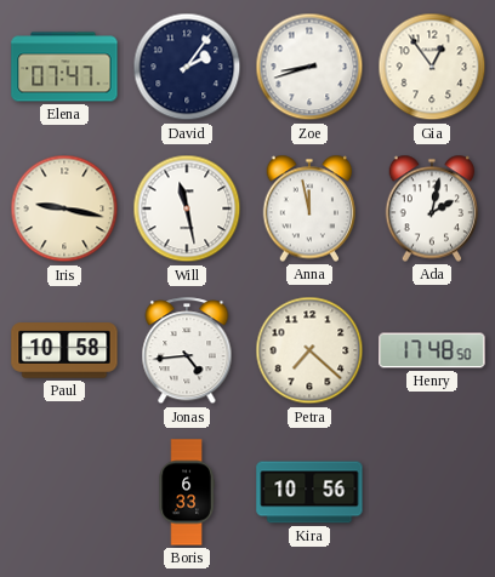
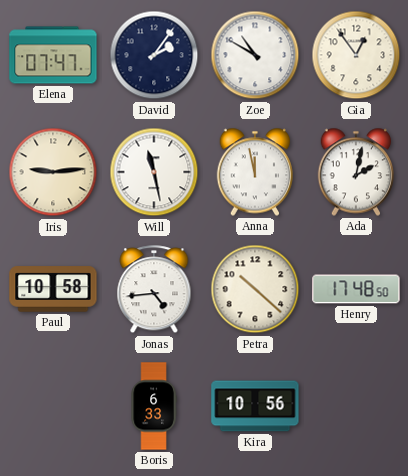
Zoe: 8:42 -> 10:50 (255, 55)
Iris: 9:17 -> 9:14 (53, 172)
Petra: 7:22 -> 10:22 (255, 289)
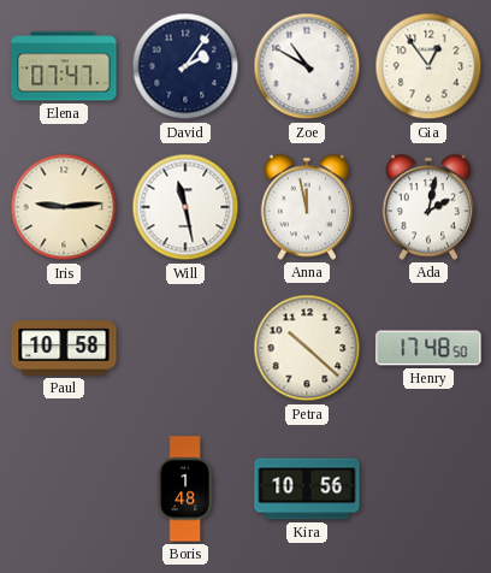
Jonas: 4:44 -> none (154, 290)
Boris: 6:33 -> 1:48 (185, 489)
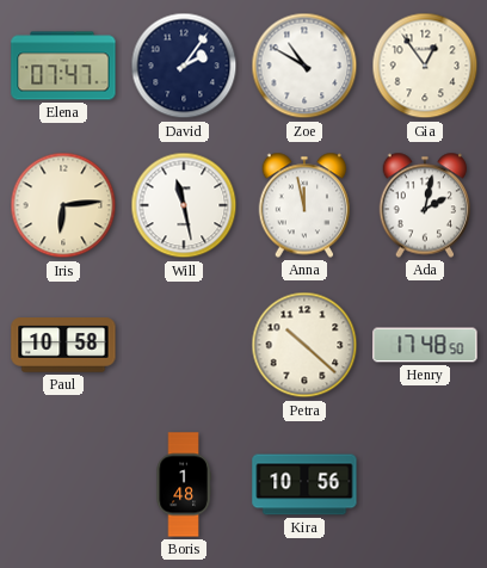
Iris: 9:14 -> 6:14 (63, 205)
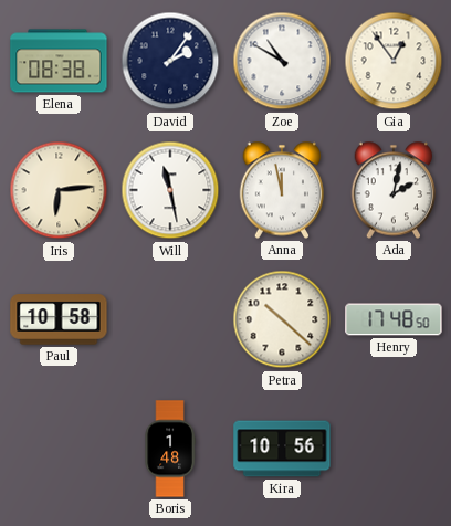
Elena: 07:47 -> 08:38 (59, 61)
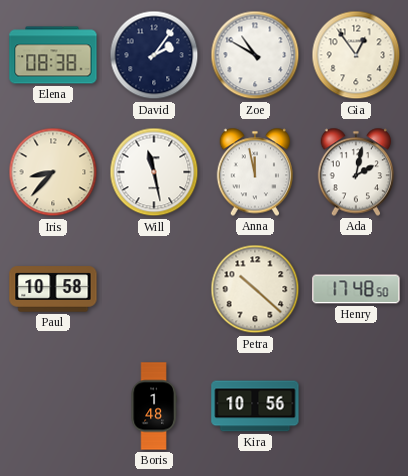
Iris: 6:14 -> 8:37 (53, 172)
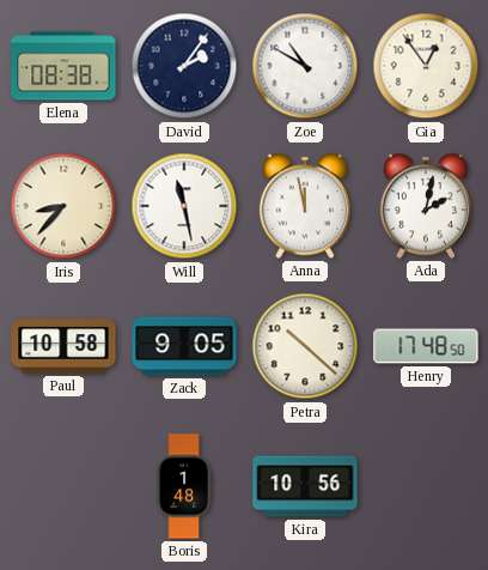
Zack: none -> 9:05 (184, 346)
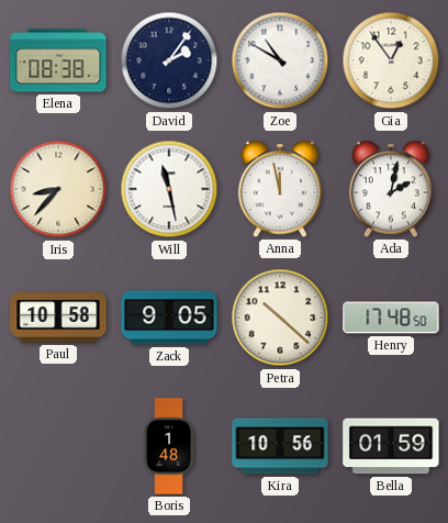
Bella: none -> 01:59 (391, 446)
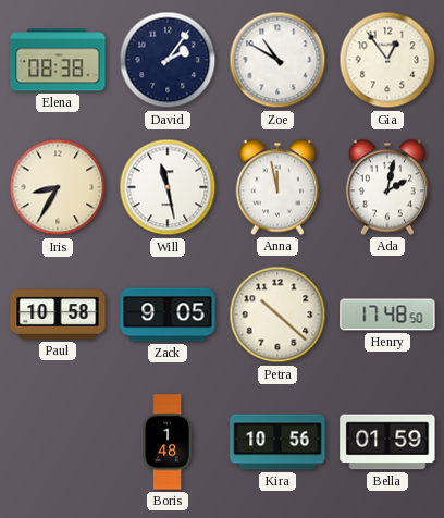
Iris: 8:37 -> 8:35 (58, 187)
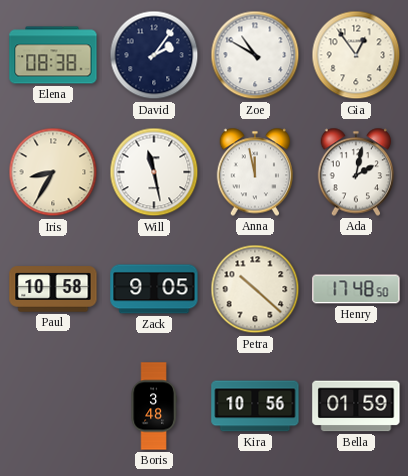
Boris: 1:48 -> 3:48 (154, 406)
